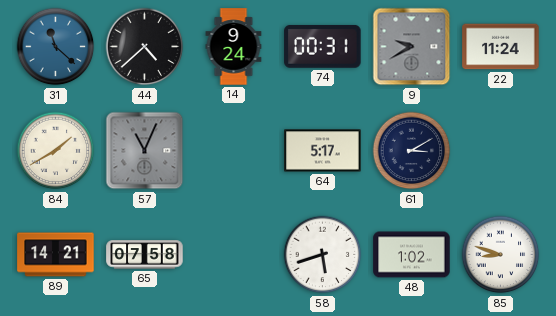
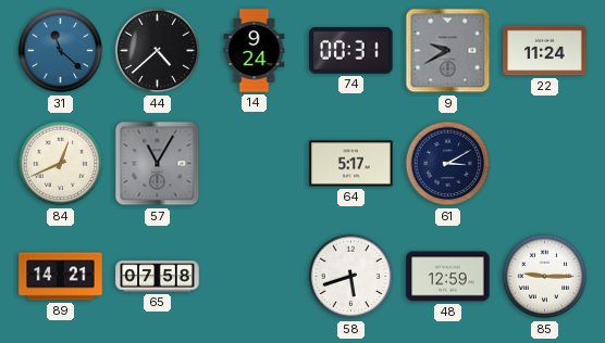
84: 1:40 -> 12:41 (61, 164)
57: 11:04 -> 11:05 (158, 164)
48: 1:02 -> 12:59 (448, 277)
85: 8:48 -> 9:15 (545, 277)
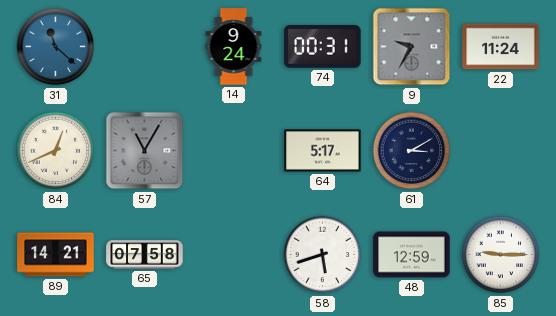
44: 4:38 -> none (158, 51)
9: 9:40 -> 9:35 (412, 47)
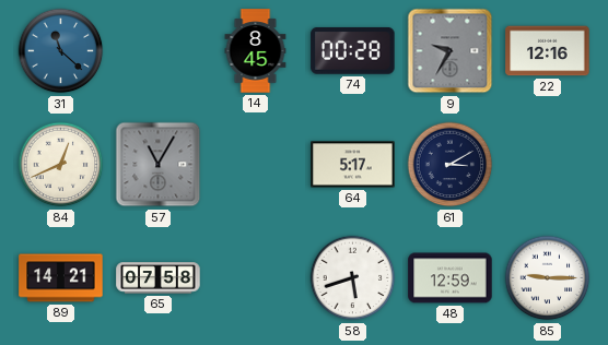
14: 9:24 -> 8:45 (256, 51)
74: 00:31 -> 00:28 (353, 50)
22: 11:24 -> 12:16 (548, 51)
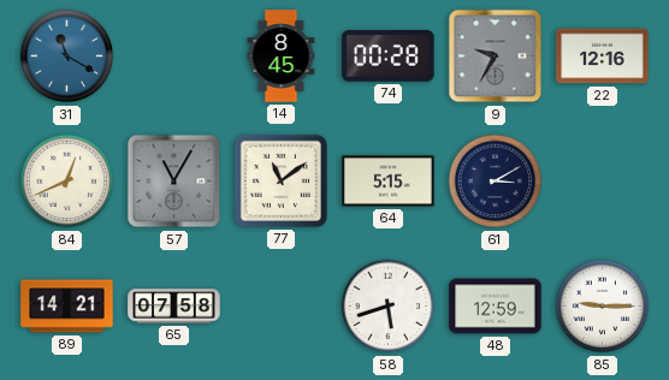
31: 11:22 -> 11:20 (67, 57)
77: none -> 11:09 (280, 180)
64: 5:17 -> 5:15 (389, 182)
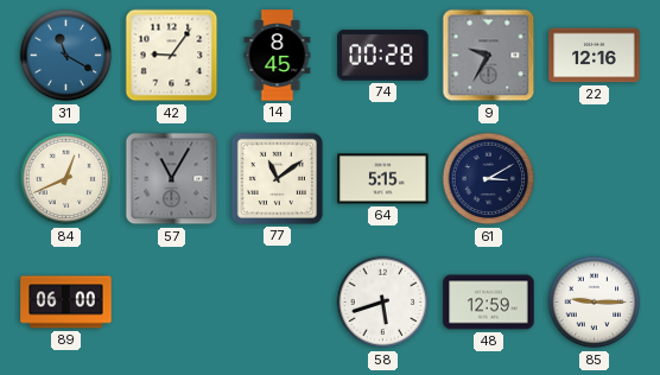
42: none -> 9:06 (172, 56)
89: 14:21 -> 06:00 (66, 303)
65: 07:58 -> none (174, 307)
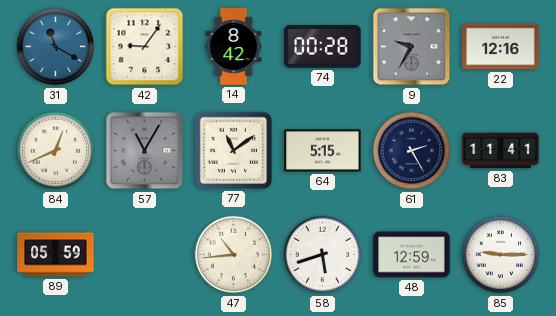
14: 8:45 -> 8:42 (234, 47)
61: 3:10 -> 2:25 (412, 151)
83: none -> 11:41 (501, 151)
89: 06:00 -> 05:59 (56, 255)
47: none -> 10:44 (234, 255)
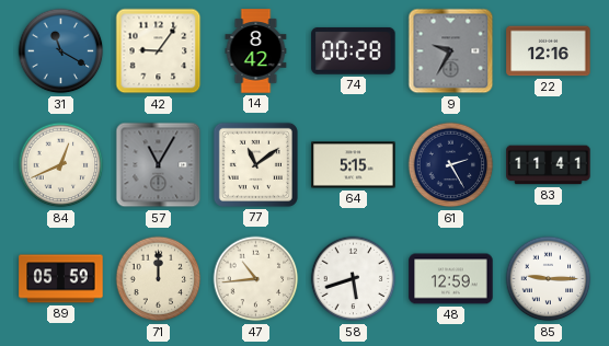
71: none -> 12:00 (159, 279)
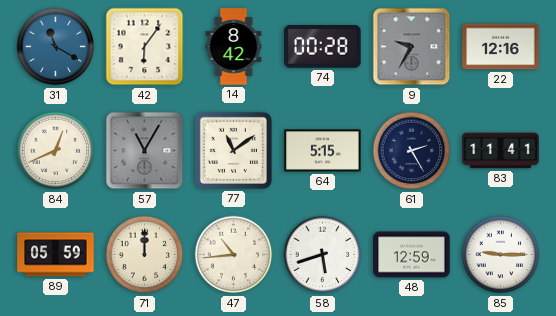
42: 9:06 -> 6:06 (145, 47)
